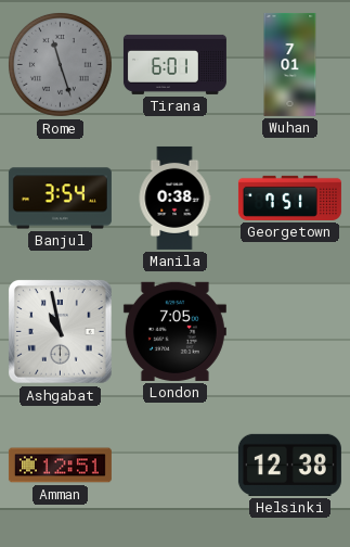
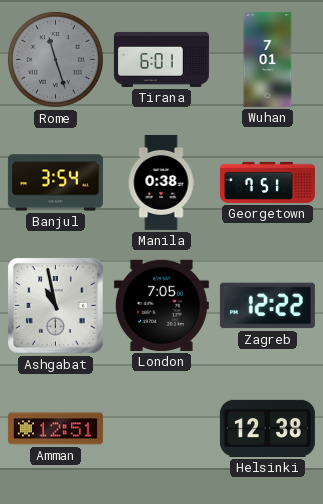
Zagreb: none -> 12:22 (267, 306)
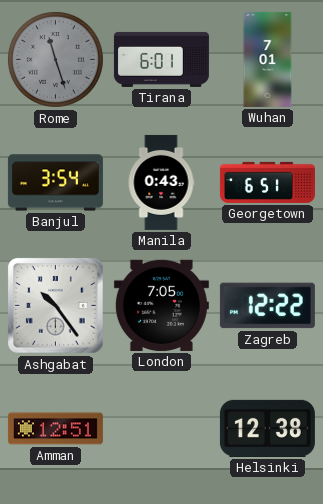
Manila: 0:38 -> 0:43 (161, 182)
Georgetown: 7:51 -> 6:51 (267, 182)
Ashgabat: 10:58 -> 10:24 (56, 306)
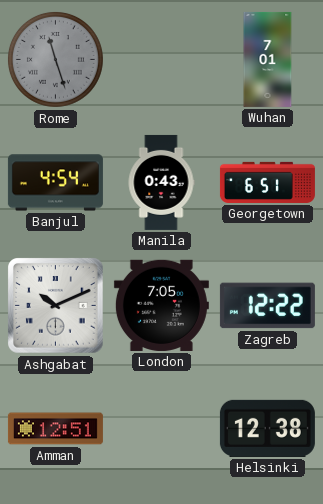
Tirana: 6:01 -> none (161, 59)
Banjul: 3:54 -> 4:54 (55, 183)
Ashgabat: 10:24 -> 10:11 (56, 306)
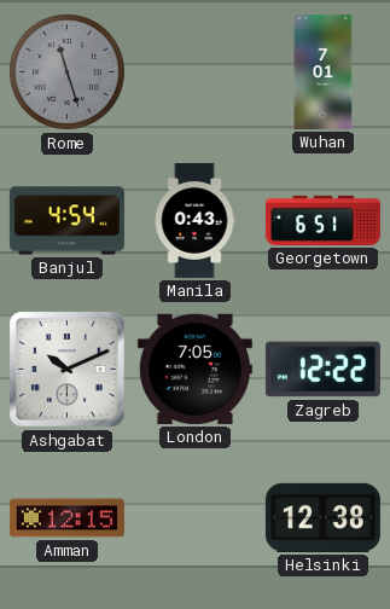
Amman: 12:51 -> 12:15 (66, 518)
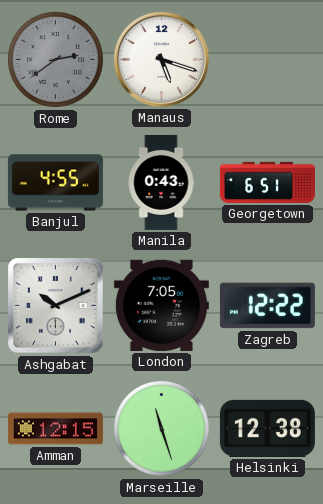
Rome: 11:27 -> 2:39 (55, 59)
Manaus: none -> 5:18 (161, 59)
Wuhan: 7:01 -> none (324, 71)
Banjul: 4:54 -> 4:55 (55, 183)
Marseille: none -> 11:27 (161, 428)
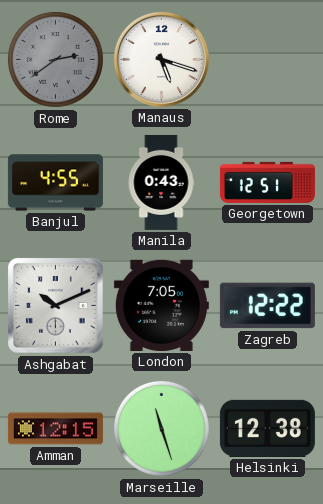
Georgetown: 6:51 -> 12:51 (267, 182)
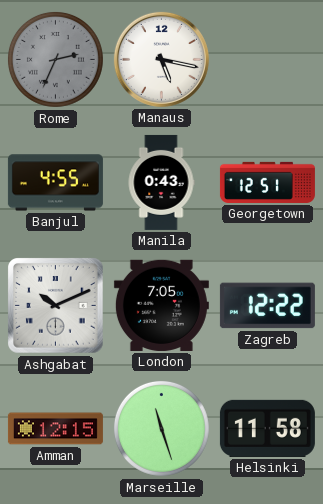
Rome: 2:39 -> 2:34 (55, 59)
Manaus: 5:18 -> 5:17 (161, 59)
Helsinki: 12:38 -> 11:58 (267, 428)
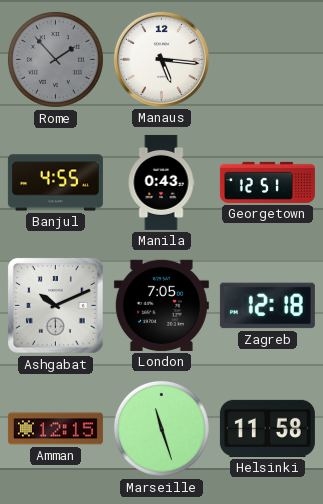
Rome: 2:34 -> 1:53 (55, 59)
Manaus: 5:17 -> 5:16 (161, 59)
Zagreb: 12:22 -> 12:18 (267, 306)
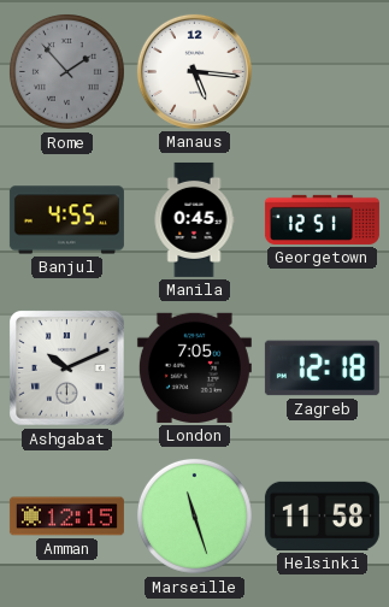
Manila: 0:43 -> 0:45 (194, 219)
